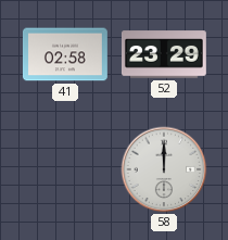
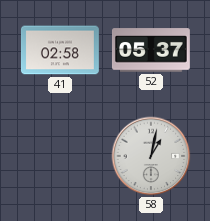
52: 23:29 -> 05:37 (151, 50)
58: 12:00 -> 1:02 (151, 156)
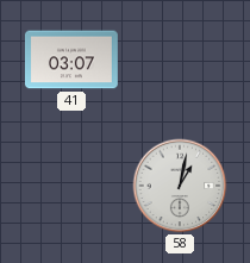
41: 02:58 -> 03:07 (71, 60)
52: 05:37 -> none (151, 50)
